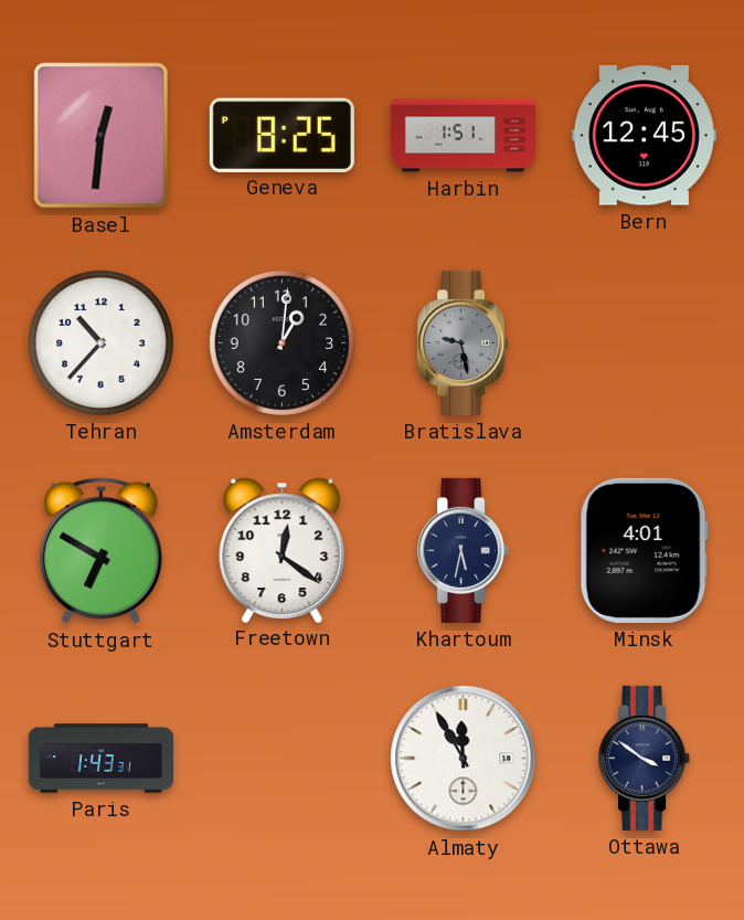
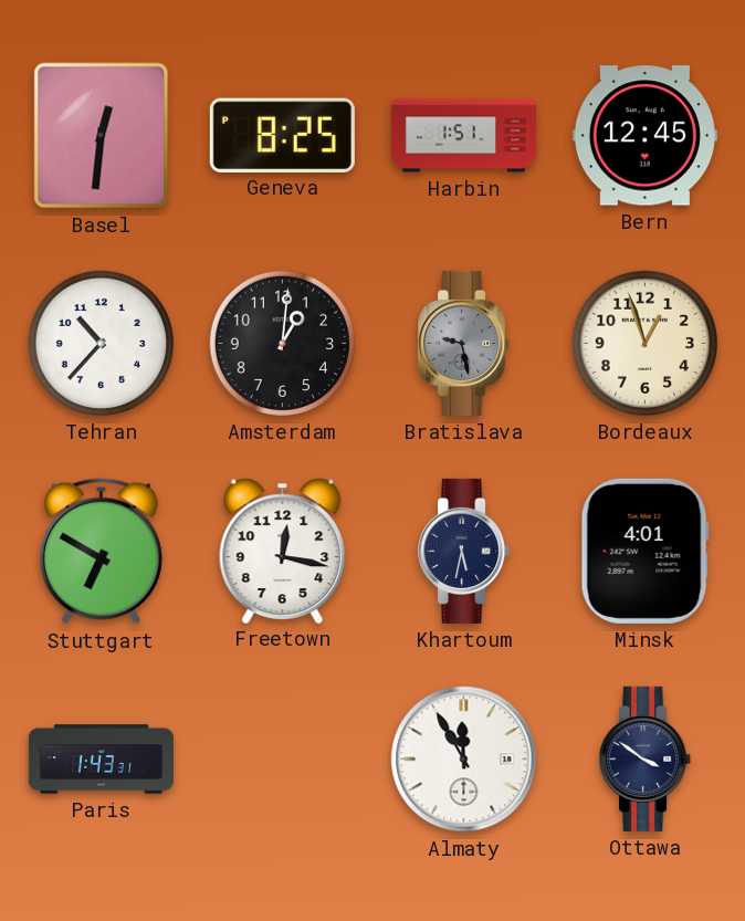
Bordeaux: none -> 12:57 (644, 343)
Freetown: 12:21 -> 12:17 (283, 551)
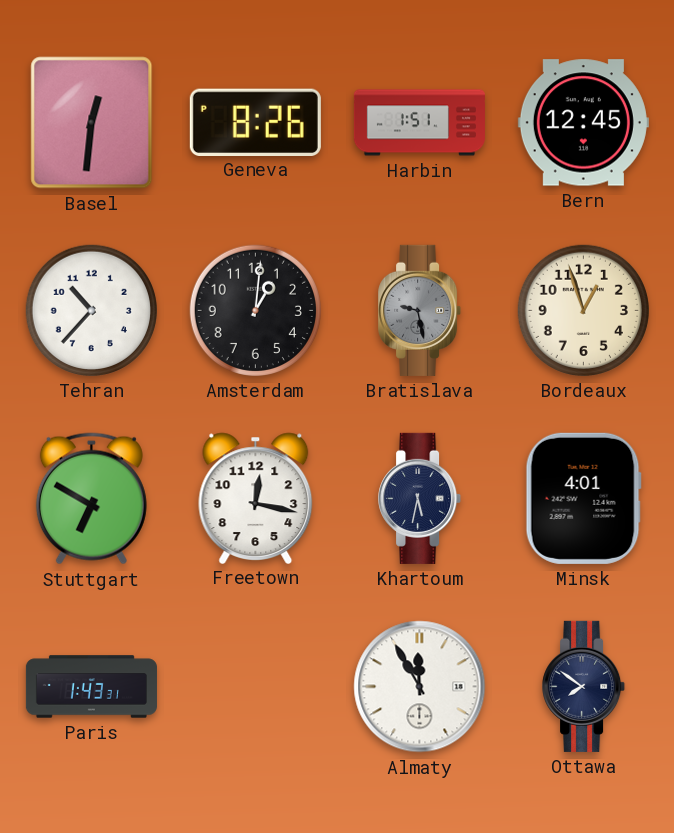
Geneva: 8:25 -> 8:26 (255, 122)
Ottawa: 3:51 -> 7:51 (584, 686)
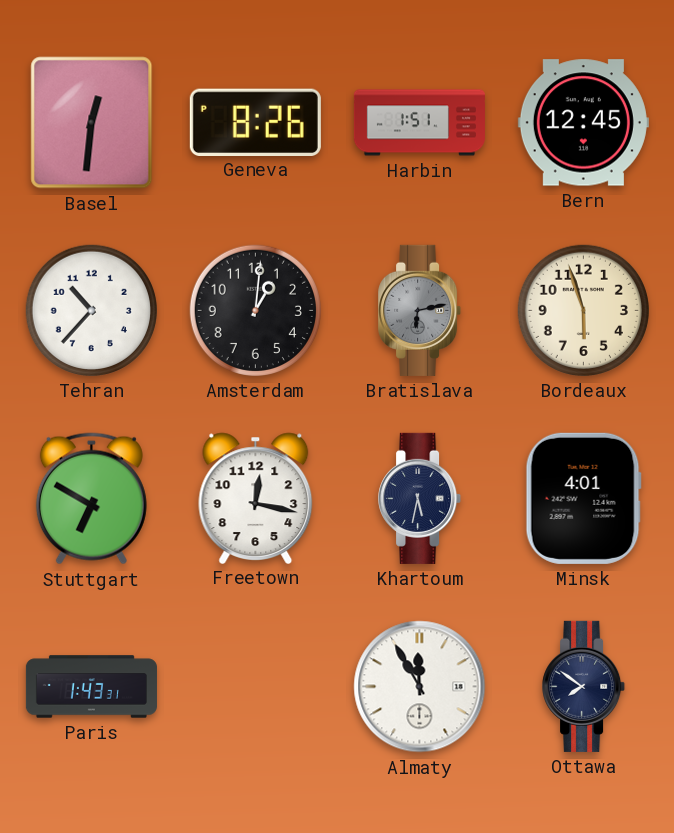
Bratislava: 9:28 -> 6:13 (420, 310)
Bordeaux: 12:57 -> 5:57 (583, 310)
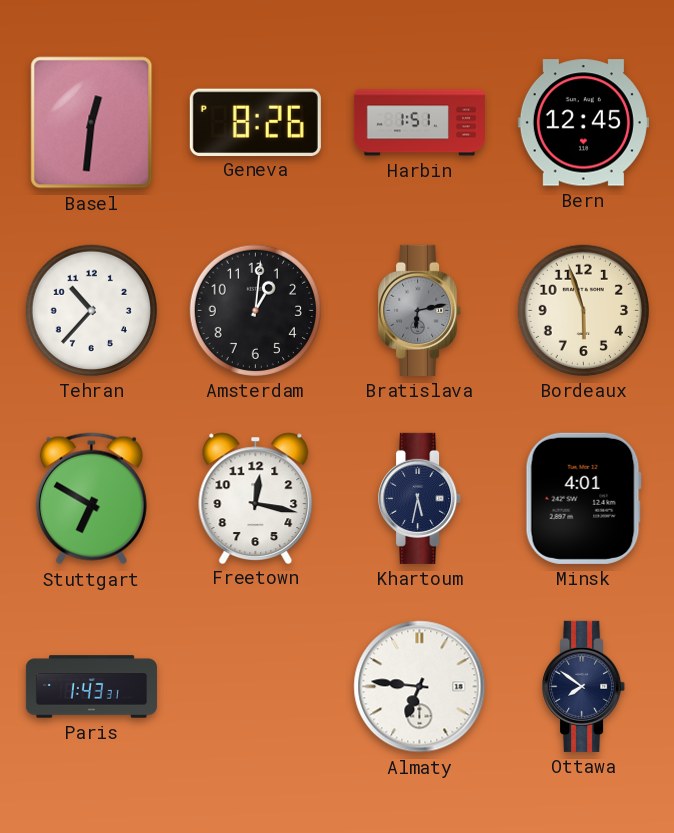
Almaty: 11:55 -> 6:46 (420, 687)
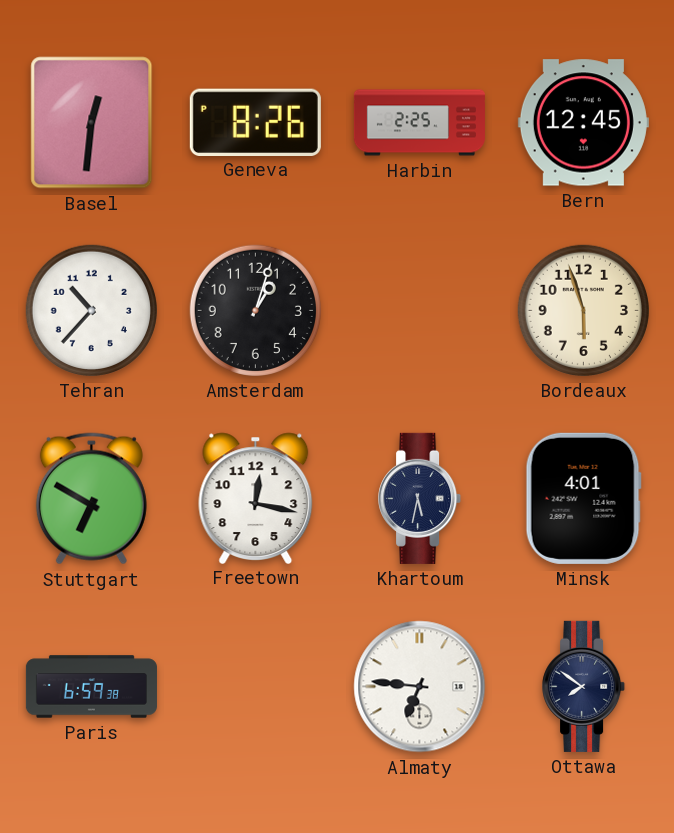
Harbin: 1:51 -> 2:25 (419, 123)
Amsterdam: 1:01 -> 1:03 (255, 310)
Bratislava: 6:13 -> none (420, 310)
Paris: 1:43 -> 6:59 (91, 687)
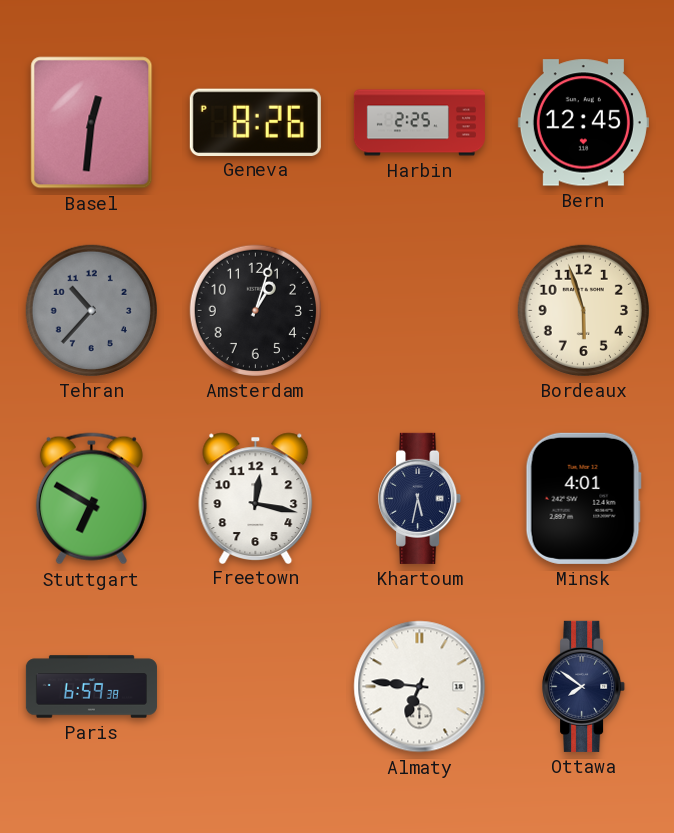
Tehran dial: white -> grey (91, 310)
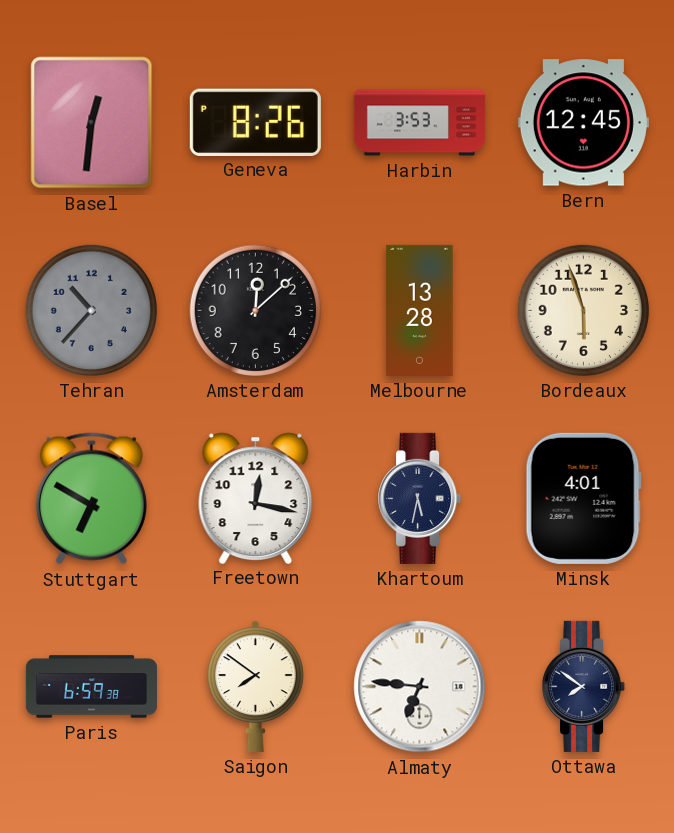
Harbin: 2:25 -> 3:53 (419, 123)
Amsterdam: 1:03 -> 12:08 (255, 310)
Melbourne: none -> 13:28 (420, 310)
Saigon: none -> 7:51 (256, 686)
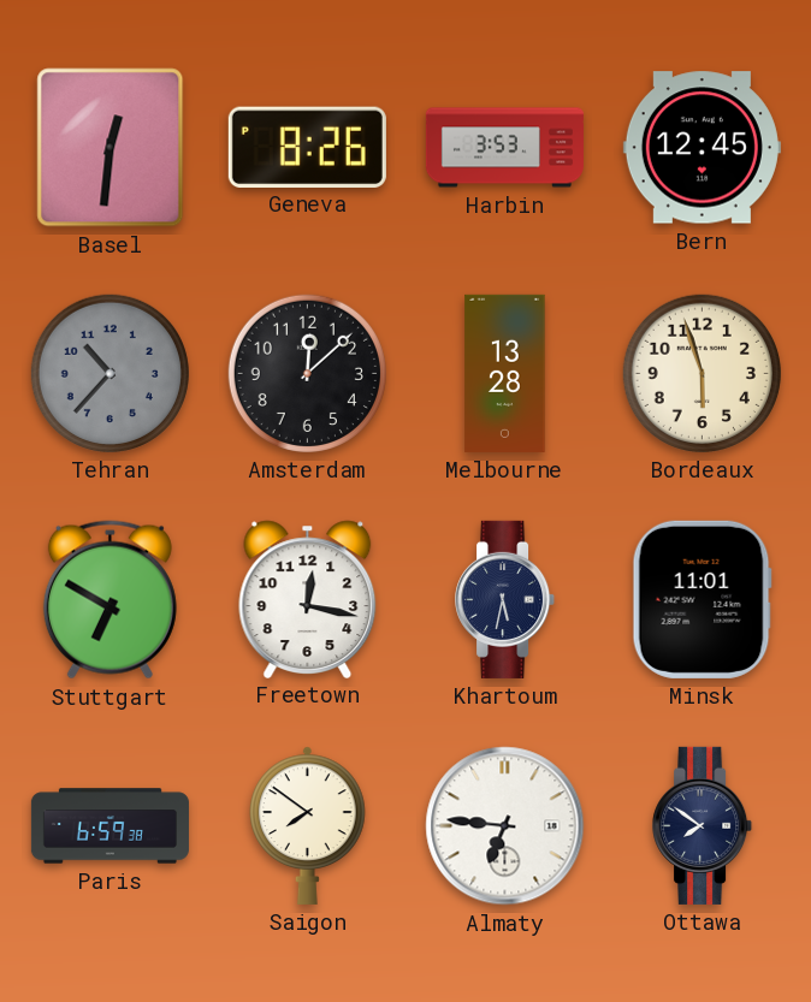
Minsk: 4:01 -> 11:01 (702, 599)
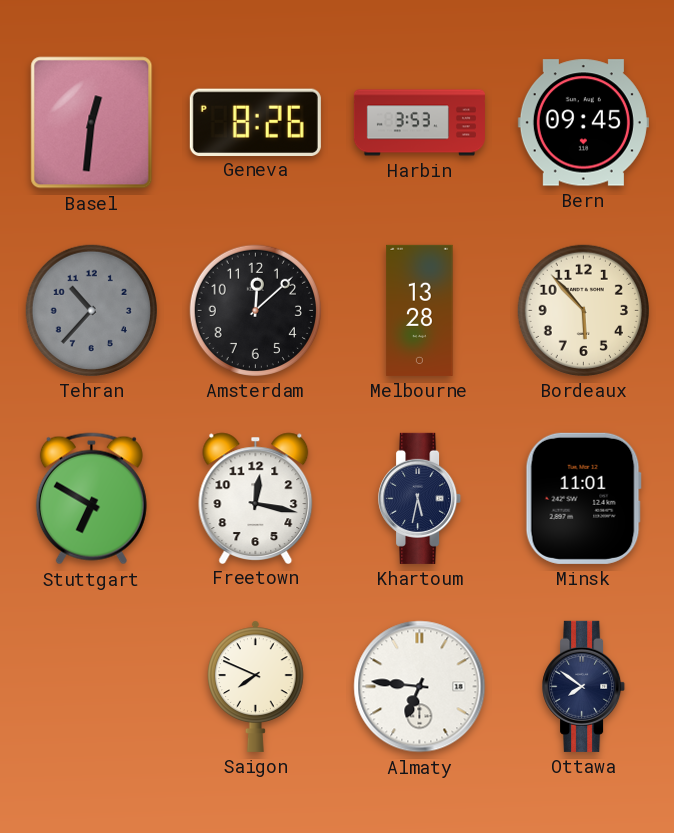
Bern: 12:45 -> 09:45 (583, 123)
Bordeaux: 5:57 -> 5:53 (583, 310)
Paris: 6:59 -> none (109, 826)
Saigon: 7:51 -> 7:49 (256, 686)
